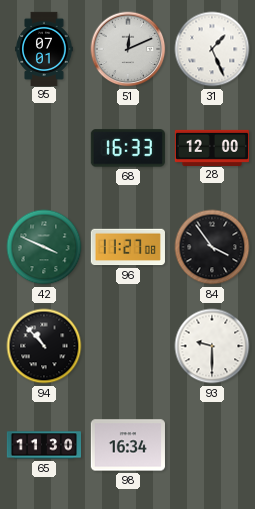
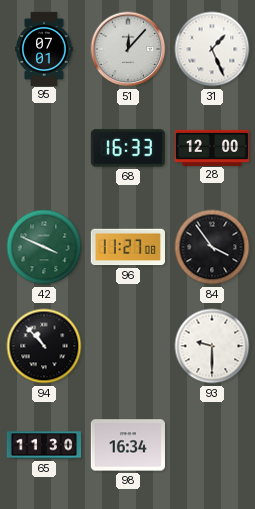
51: 12:11 -> 12:07 (128, 49)
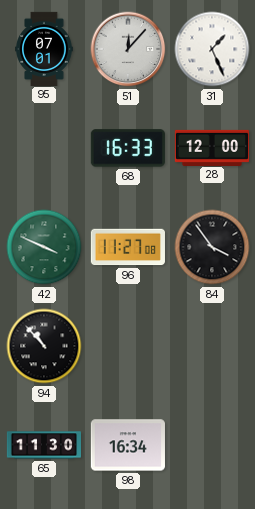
93: 9:30 -> none (212, 346)
